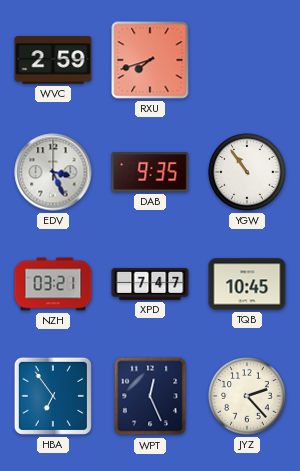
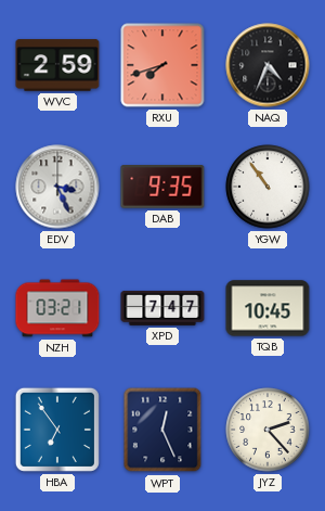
NAQ: none -> 4:34 (268, 65)
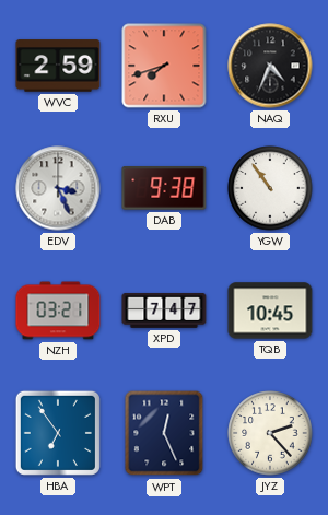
DAB: 9:35 -> 9:38 (164, 188)
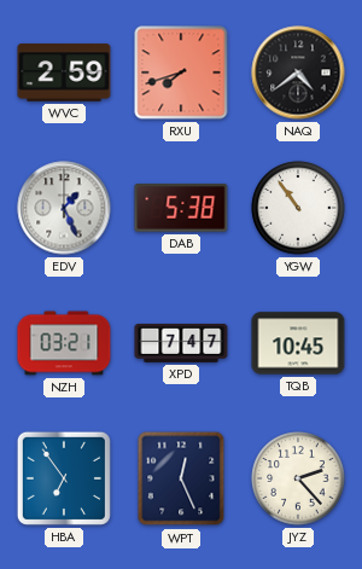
NAQ: 4:34 -> 4:39 (298, 72)
EDV: 3:26 -> 1:26 (64, 208)
DAB: 9:38 -> 5:38 (181, 208)
